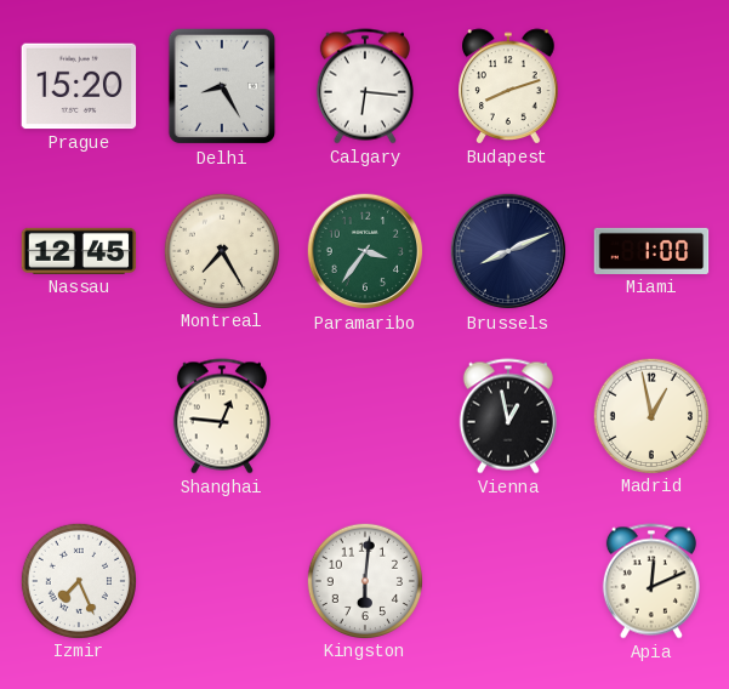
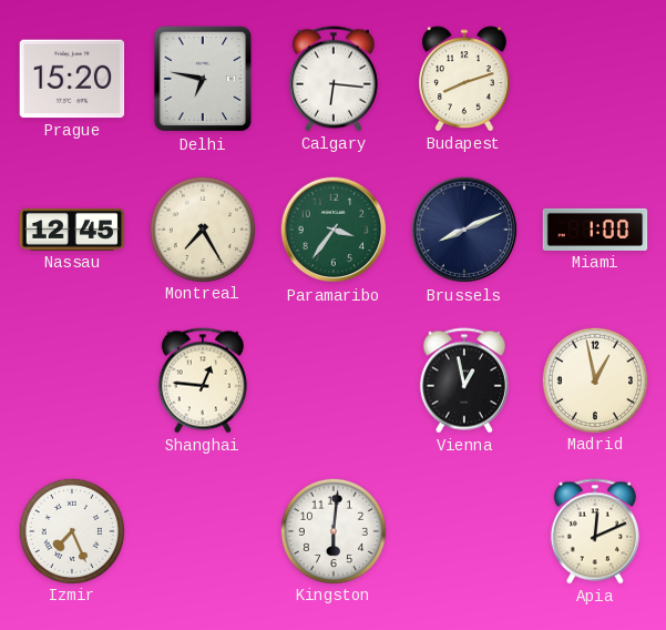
Delhi: 8:25 -> 6:47 (203, 79)
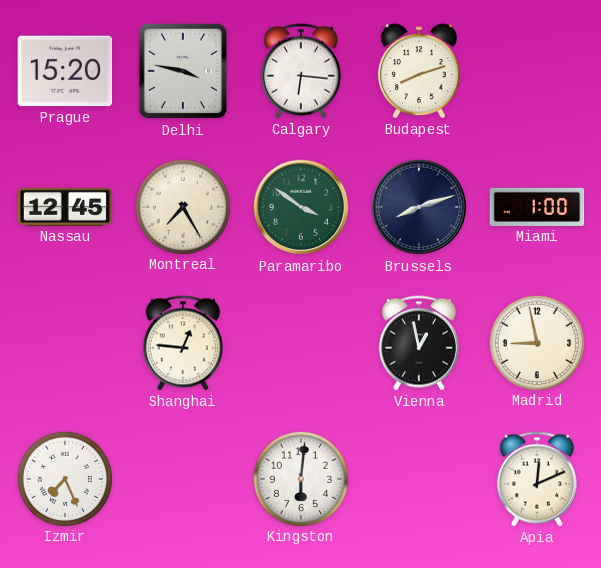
Delhi: 6:47 -> 3:47 (183, 71)
Paramaribo: 3:36 -> 3:51 (301, 207)
Brussels: 8:11 -> 8:12 (419, 207)
Madrid: 12:58 -> 8:58 (536, 342)
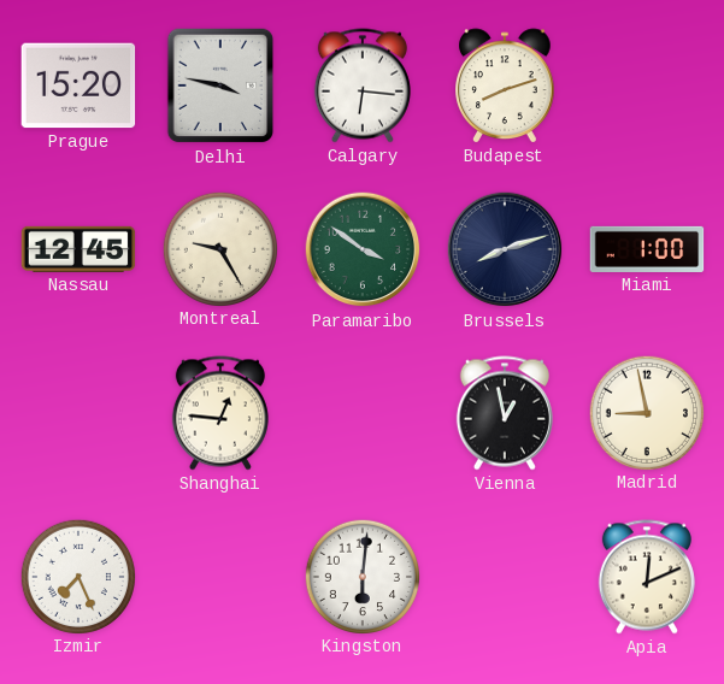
Montreal: 7:25 -> 9:25 (219, 248)
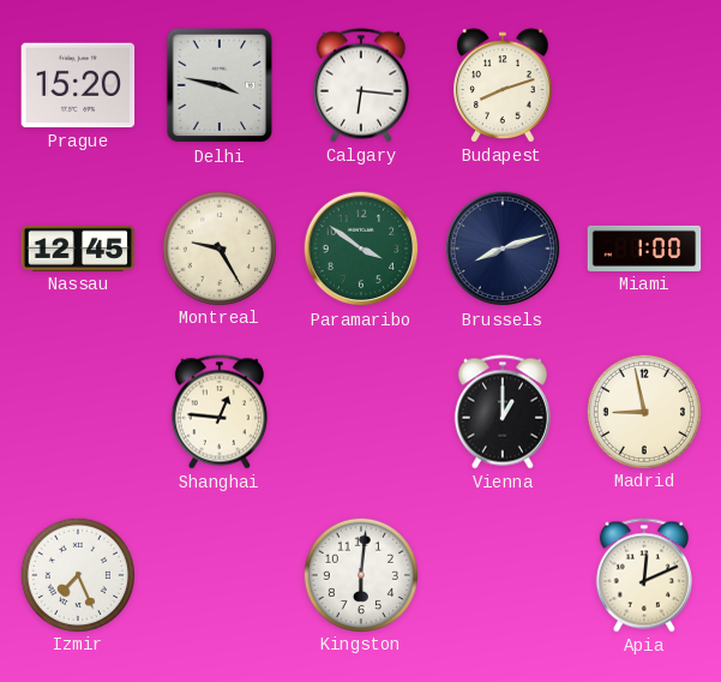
Vienna: 12:58 -> 1:00 (503, 412)
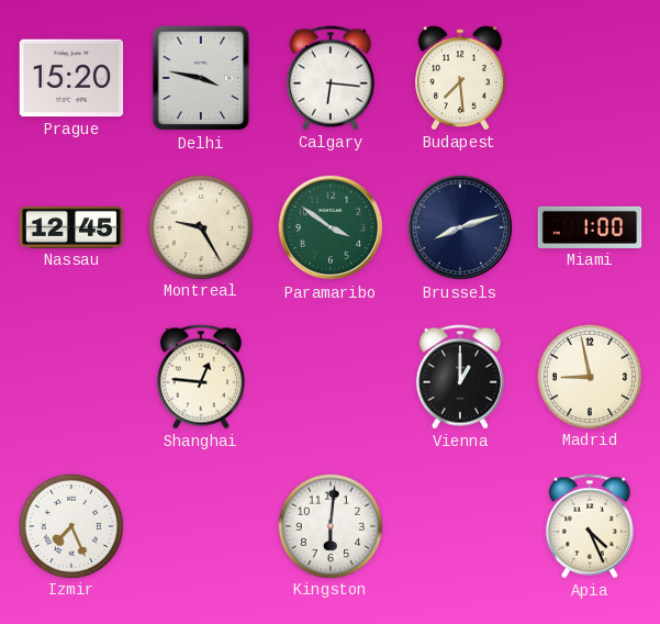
Budapest: 8:12 -> 7:29 (460, 78)
Apia: 12:11 -> 4:26 (590, 526)
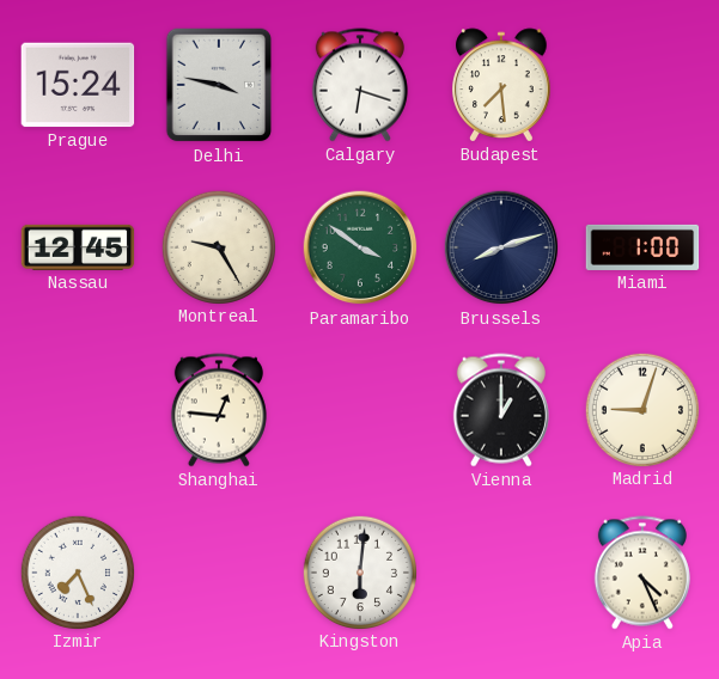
Prague: 15:20 -> 15:24 (78, 85)
Calgary: 6:16 -> 6:18 (360, 85)
Madrid: 8:58 -> 9:03 (641, 409)
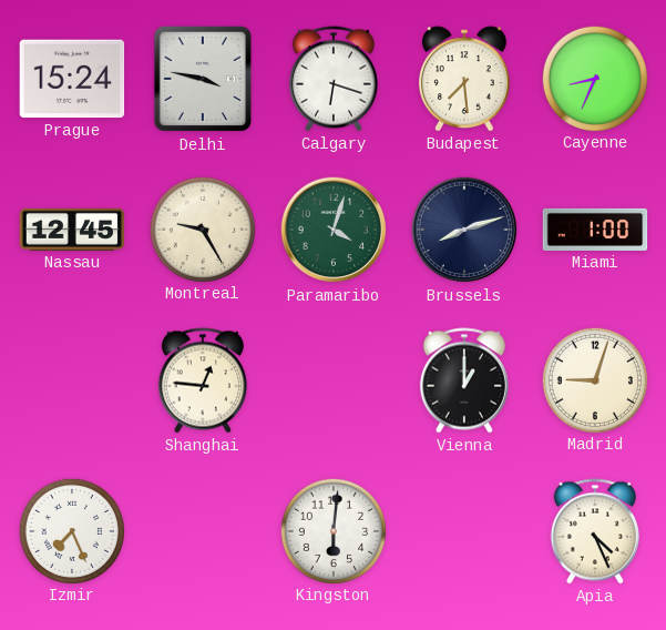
Cayenne: none -> 8:34 (594, 78)
Paramaribo: 3:51 -> 4:03 (334, 230)
